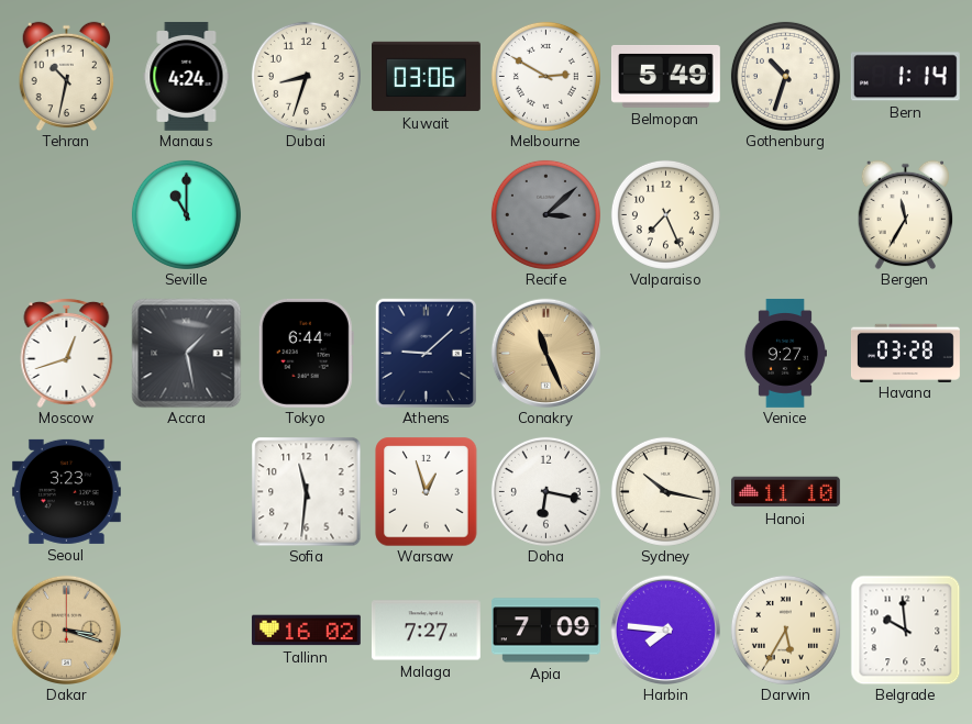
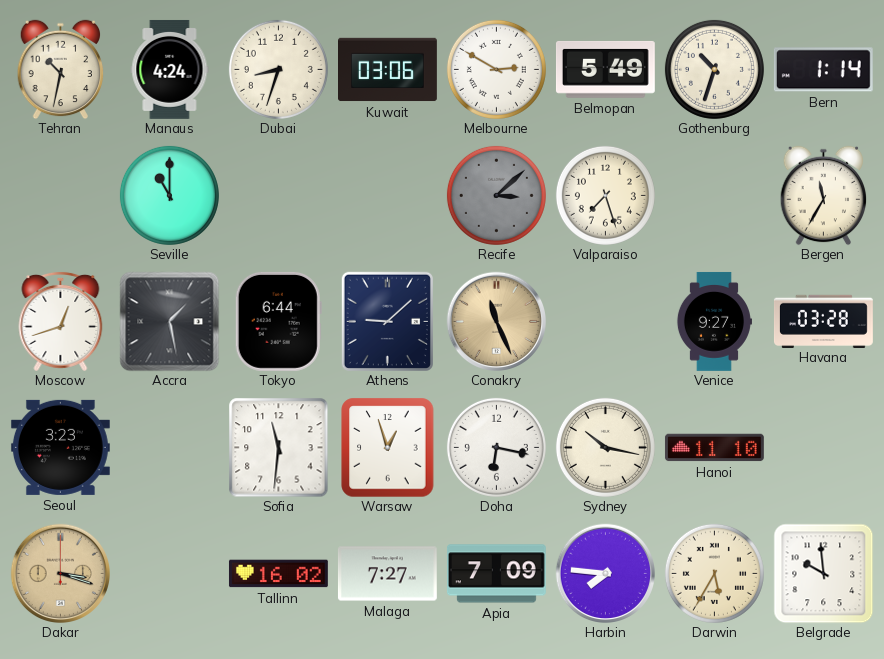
Valparaiso: 7:26 -> 7:27 (605, 195)
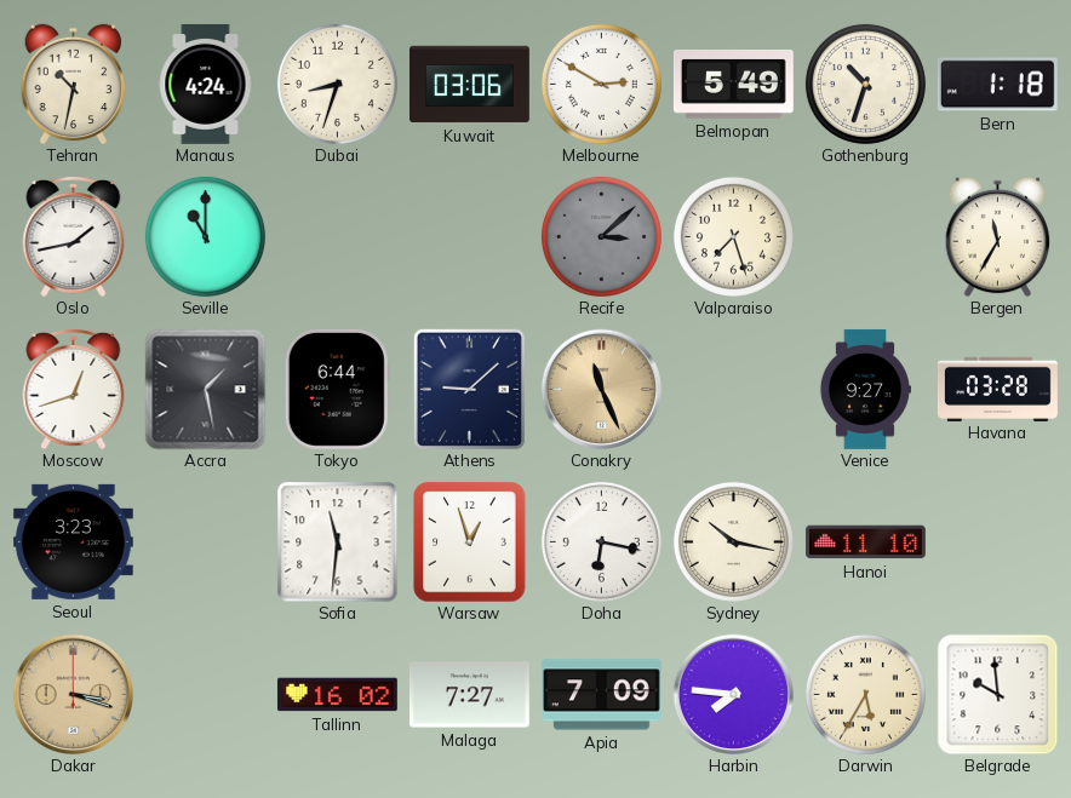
Bern: 1:14 -> 1:18 (997, 85)
Oslo: none -> 1:43 (74, 236)
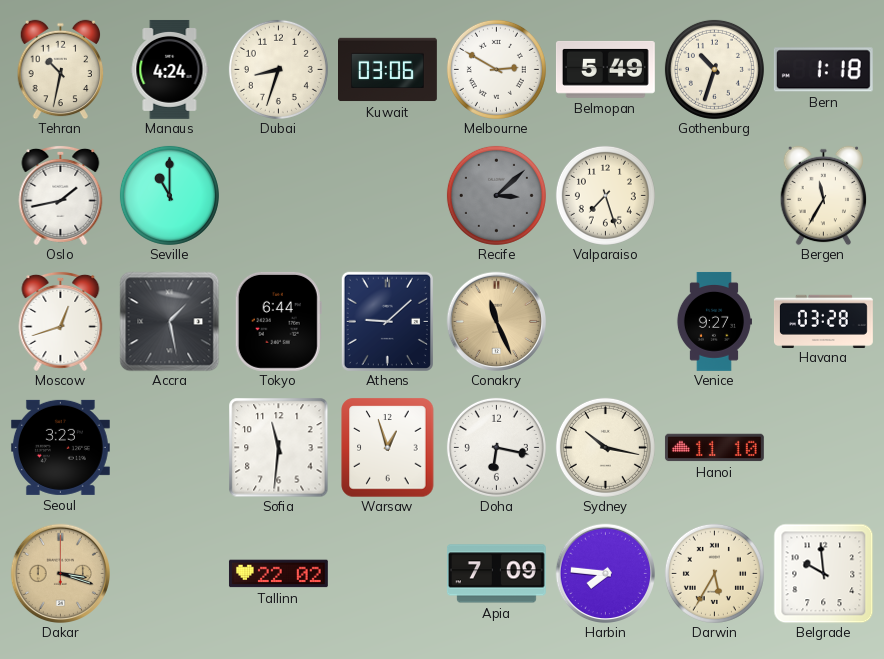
Tallinn: 16:02 -> 22:02 (278, 574)
Malaga: 7:27 -> none (469, 695)
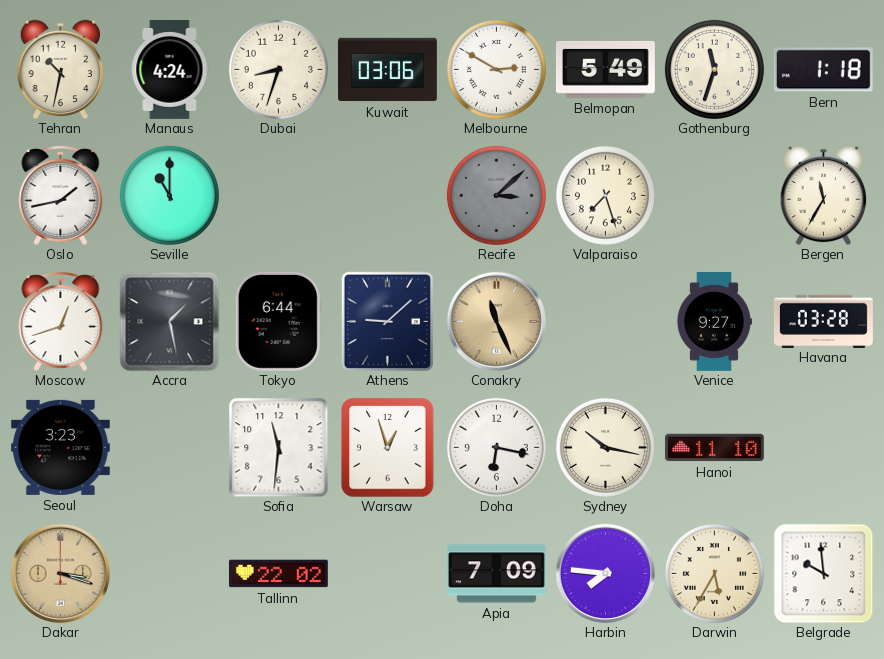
Gothenburg: 10:33 -> 11:33 (714, 69)
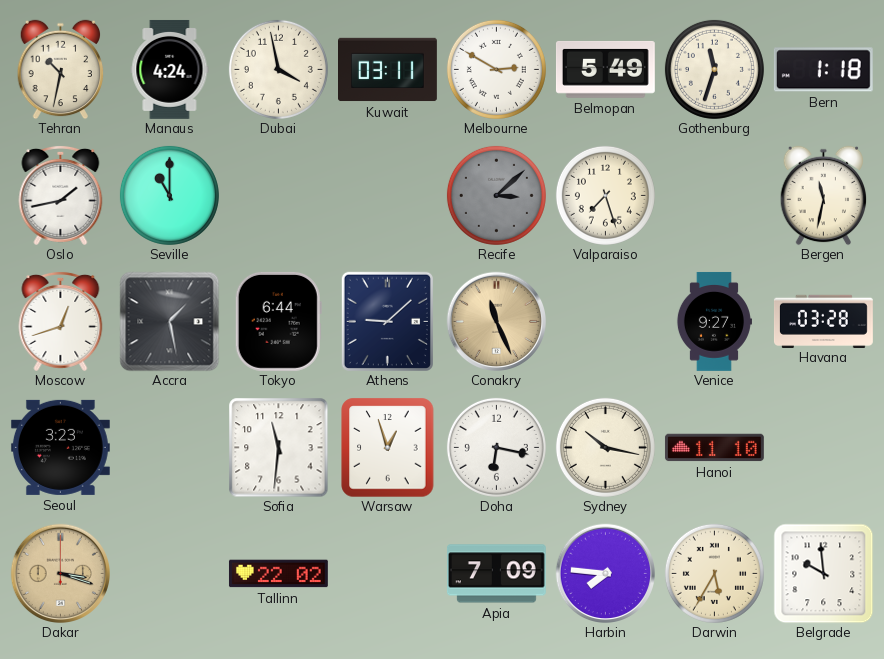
Dubai: 8:33 -> 3:58 (278, 69)
Kuwait: 03:06 -> 03:11 (388, 70)
Bergen: 11:35 -> 11:32 (824, 195)
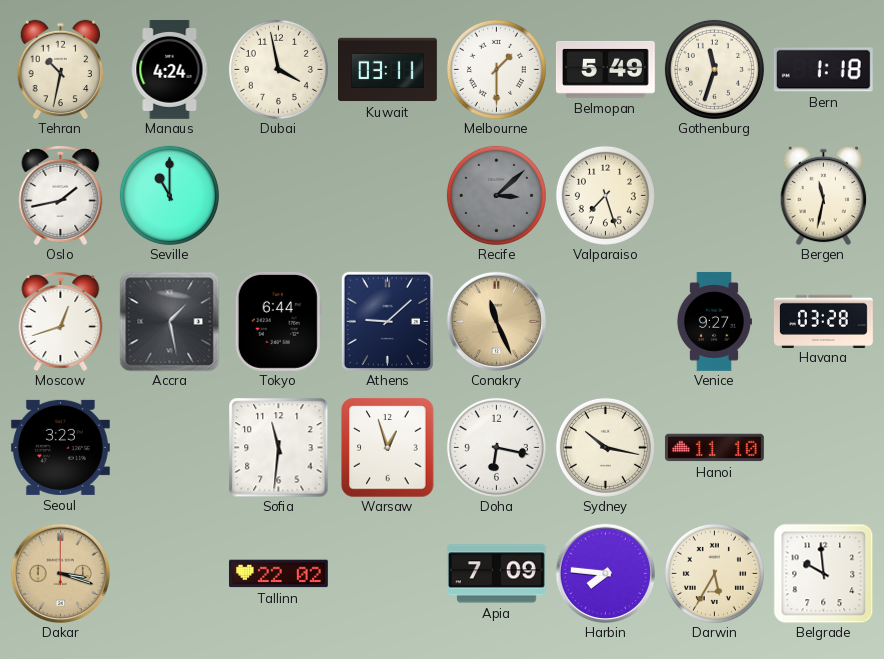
Melbourne: 2:50 -> 1:30 (496, 69)
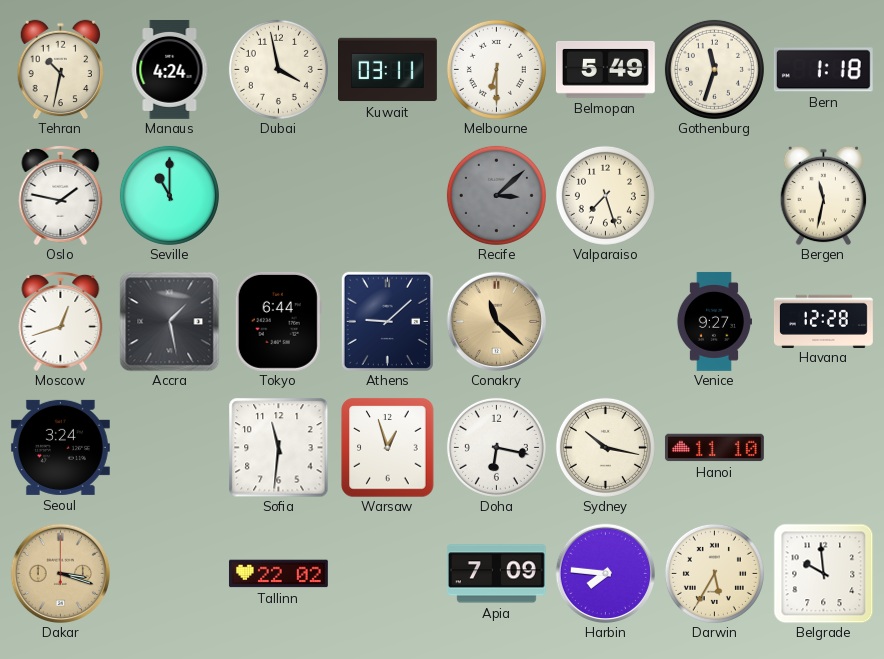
Melbourne: 1:30 -> 6:30 (496, 69)
Oslo: 1:43 -> 1:47 (61, 195)
Conakry: 11:26 -> 11:22 (496, 321)
Havana: 03:28 -> 12:28 (823, 321)
Seoul: 3:23 -> 3:24 (60, 447)
